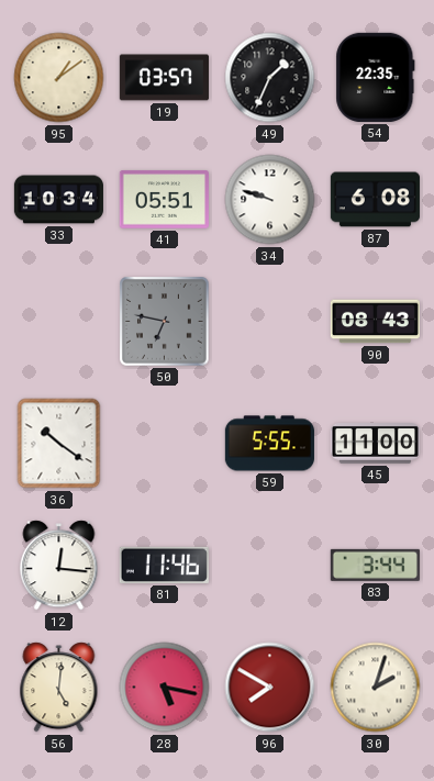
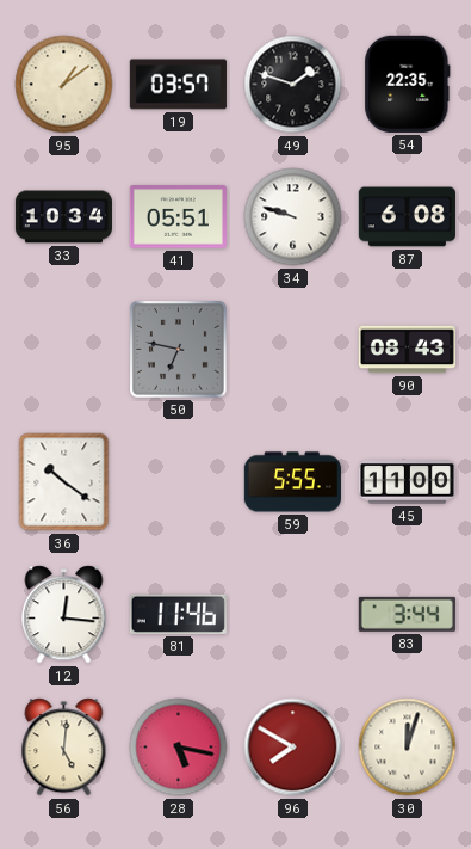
49: 1:34 -> 1:48 (293, 85)
30: 2:03 -> 12:03 (408, 748)
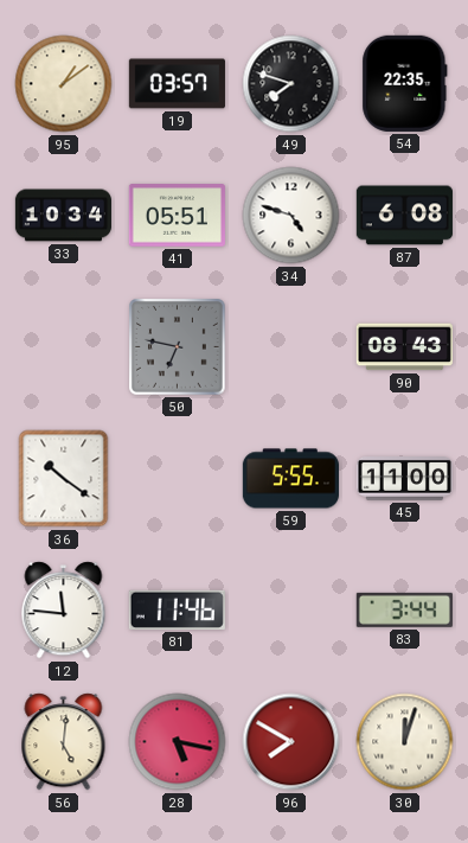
49: 1:48 -> 7:48 (291, 84)
34: 9:48 -> 4:48 (291, 216)
12: 12:16 -> 11:46 (64, 611)
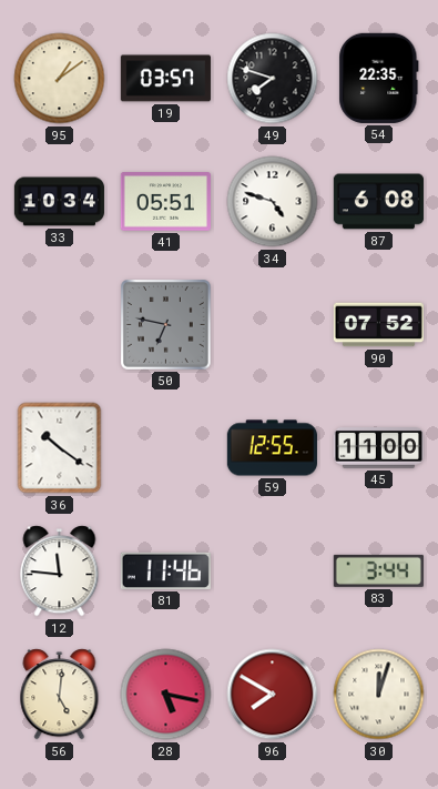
90: 08:43 -> 07:52 (378, 325)
59: 5:55 -> 12:55 (272, 448)
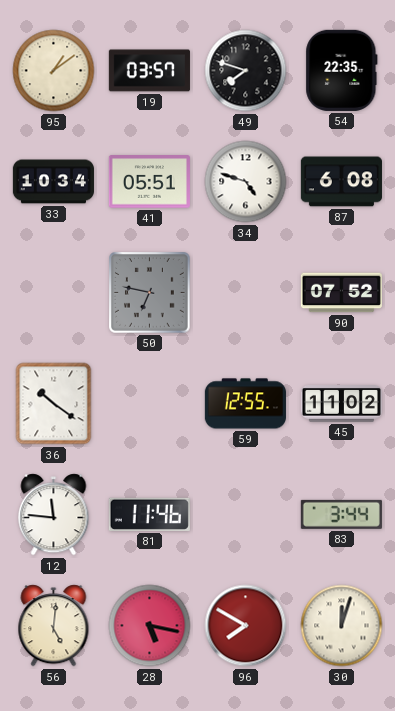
45: 11:00 -> 11:02 (341, 404)
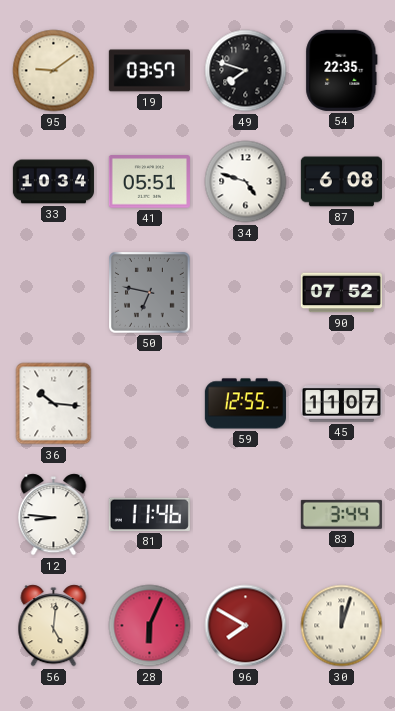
95: 1:09 -> 9:09 (54, 71)
36: 10:21 -> 10:16 (54, 404)
45: 11:02 -> 11:07 (341, 404)
12: 11:46 -> 8:46 (54, 515)
28: 5:17 -> 6:04 (150, 626)
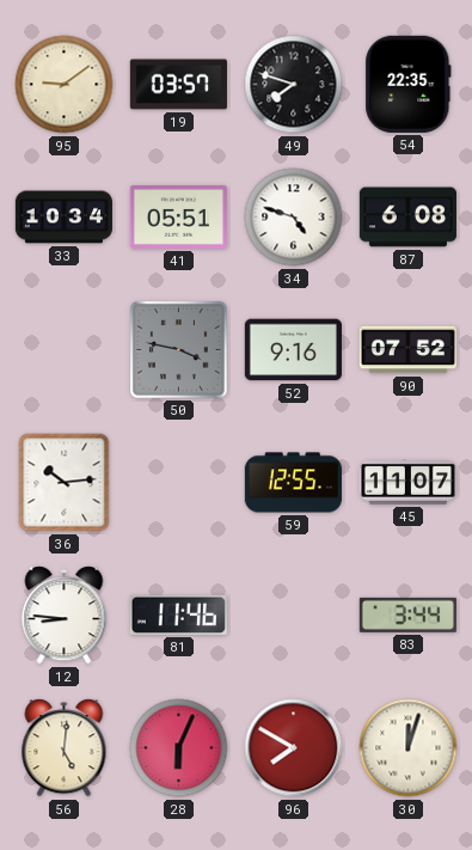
50: 6:47 -> 3:47 (179, 350)
52: none -> 9:16 (293, 350)
36: 10:16 -> 10:14 (65, 483)
